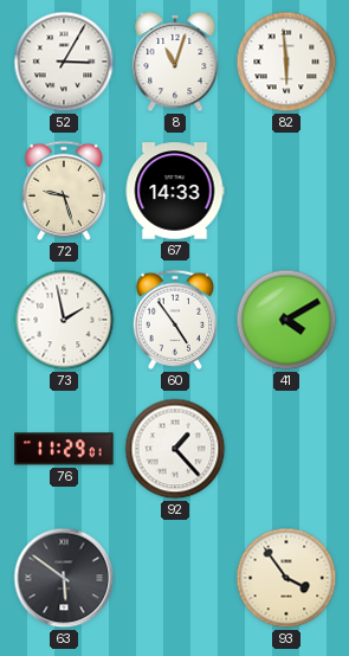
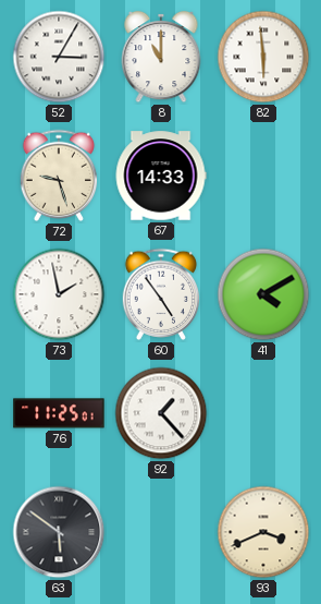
8: 11:03 -> 11:00 (161, 57)
76: 11:29 -> 11:25 (59, 413)
93: 3:54 -> 3:41 (263, 532)
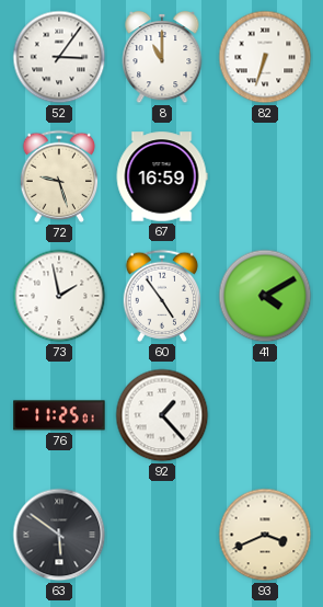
52: 3:05 -> 3:06 (59, 57)
82: 5:59 -> 6:33 (265, 57)
67: 14:33 -> 16:59 (162, 176)
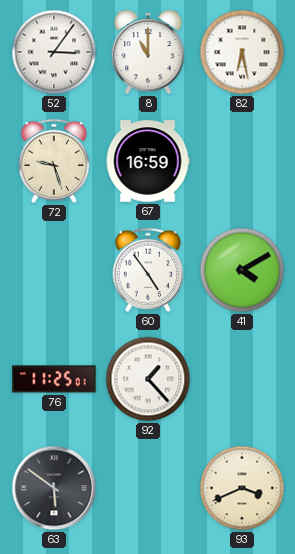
82: 6:33 -> 6:28 (242, 52)
73: 1:58 -> none (59, 296)
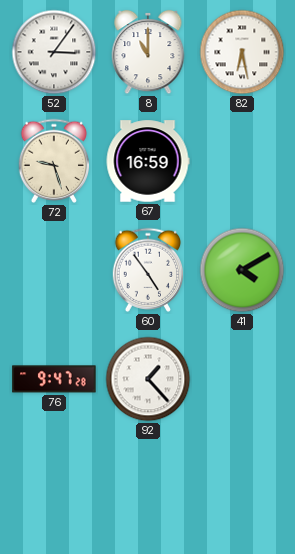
76: 11:25 -> 9:47 (54, 379)
63: 5:51 -> none (54, 488)
93: 3:41 -> none (242, 488)
